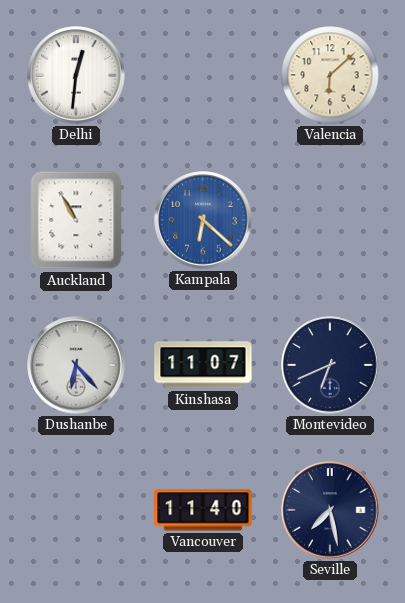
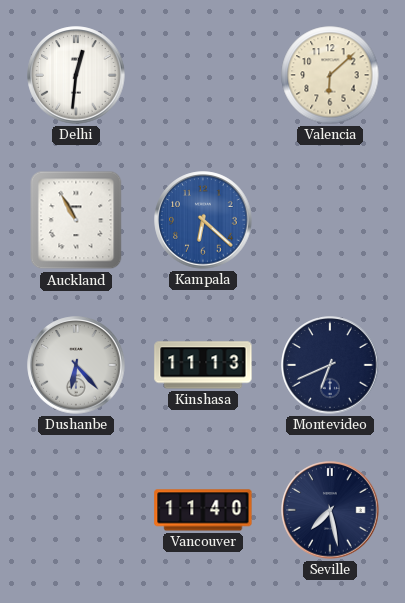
Kinshasa: 11:07 -> 11:13 (203, 365)
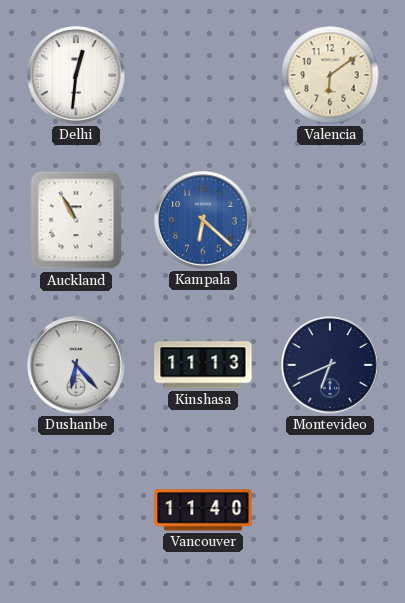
Valencia: 6:08 -> 6:09 (330, 75)
Seville: 7:28 -> none (330, 510)
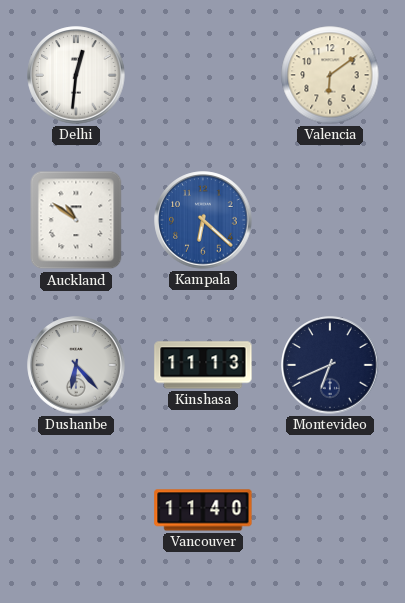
Auckland: 10:55 -> 10:51 (76, 220)
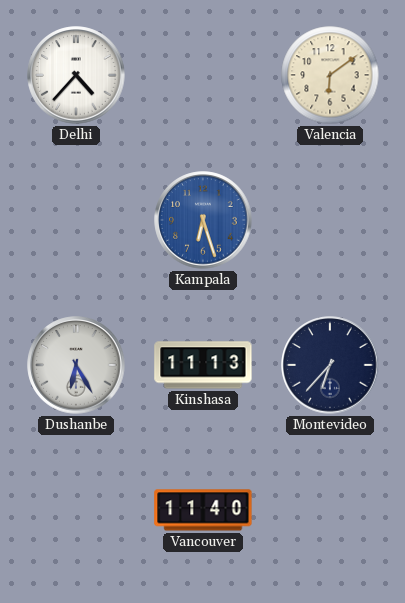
Delhi: 12:31 -> 4:37 (76, 75)
Auckland: 10:51 -> none (76, 220)
Kampala: 6:22 -> 6:27 (203, 220)
Dushanbe: 6:23 -> 6:25 (76, 365)
Montevideo: 6:41 -> 6:37 (330, 365)
